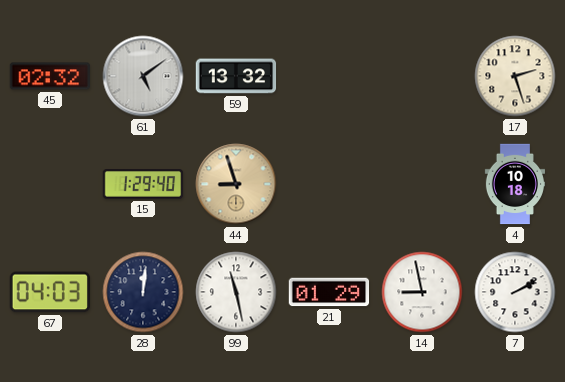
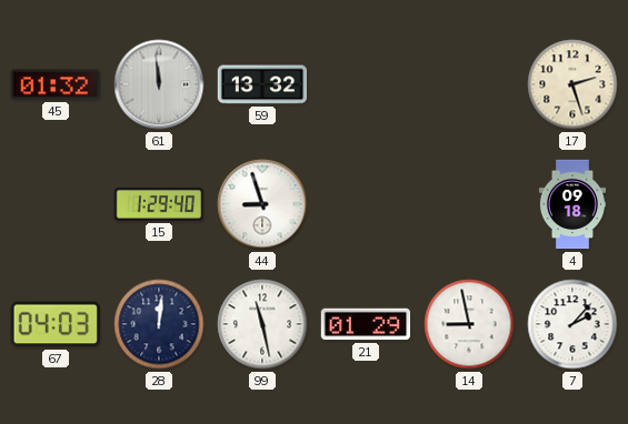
45: 02:32 -> 01:32 (56, 84)
61: 5:09 -> 11:59 (159, 84)
44 dial: champagne -> white (262, 204)
4: 10:18 -> 09:18 (571, 204)
7: 2:10 -> 2:07 (572, 324)
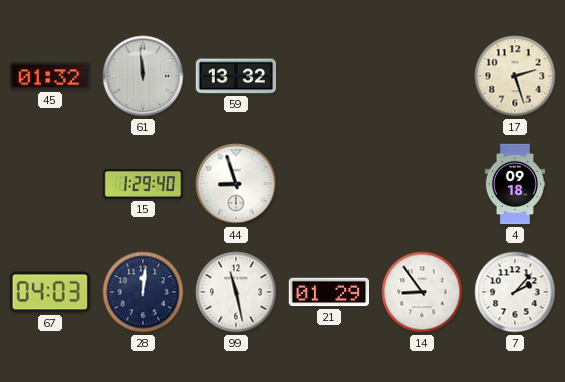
14: 8:58 -> 8:54 (422, 292)
